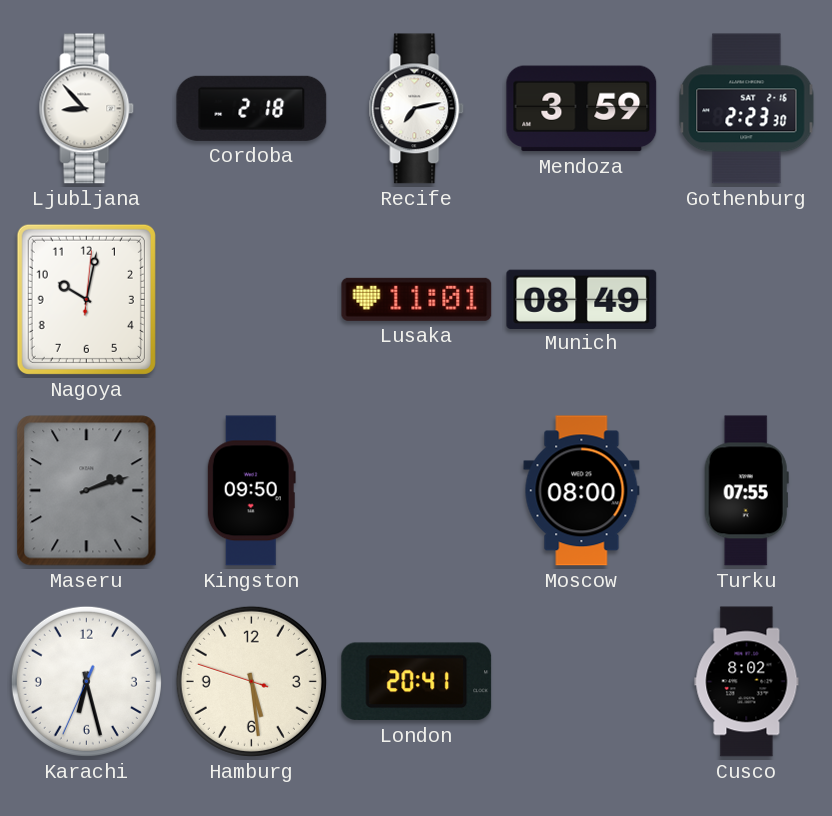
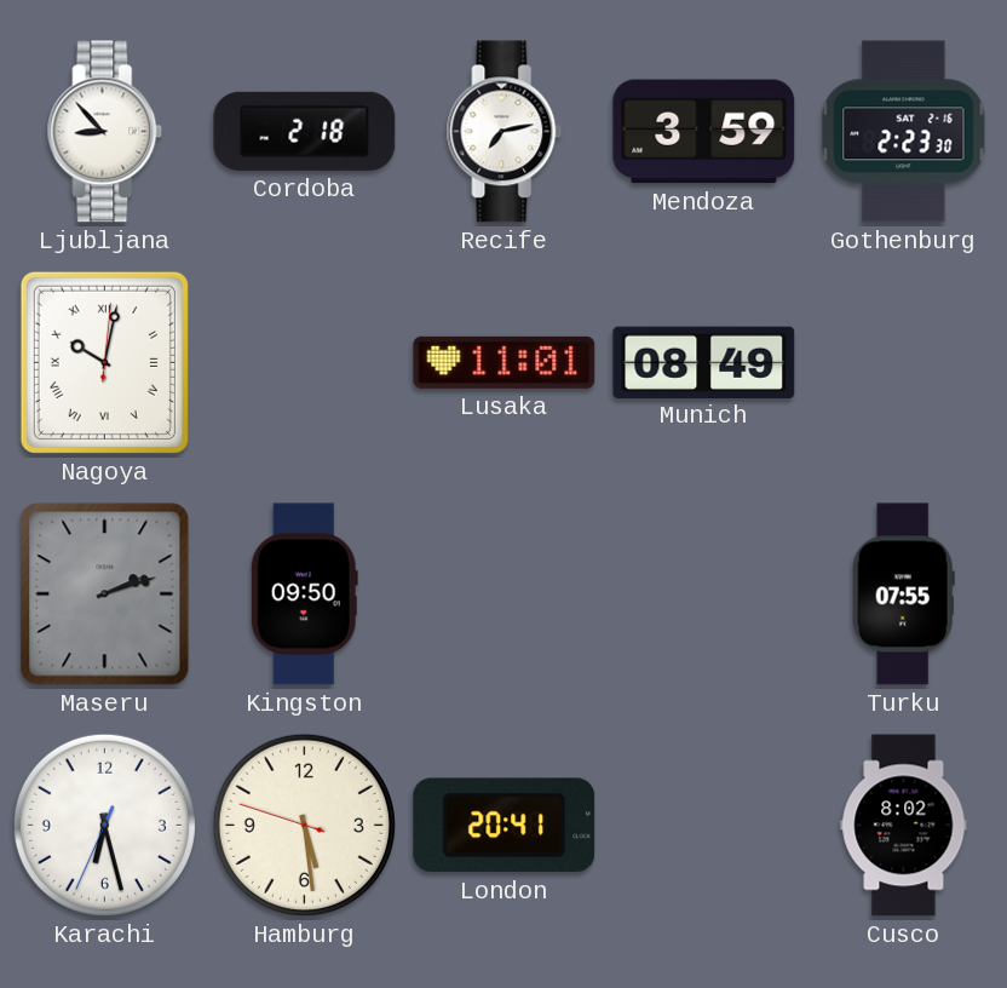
Nagoya numerals: Arabic -> Roman (104, 362)
Moscow: 08:00 -> none (582, 491)
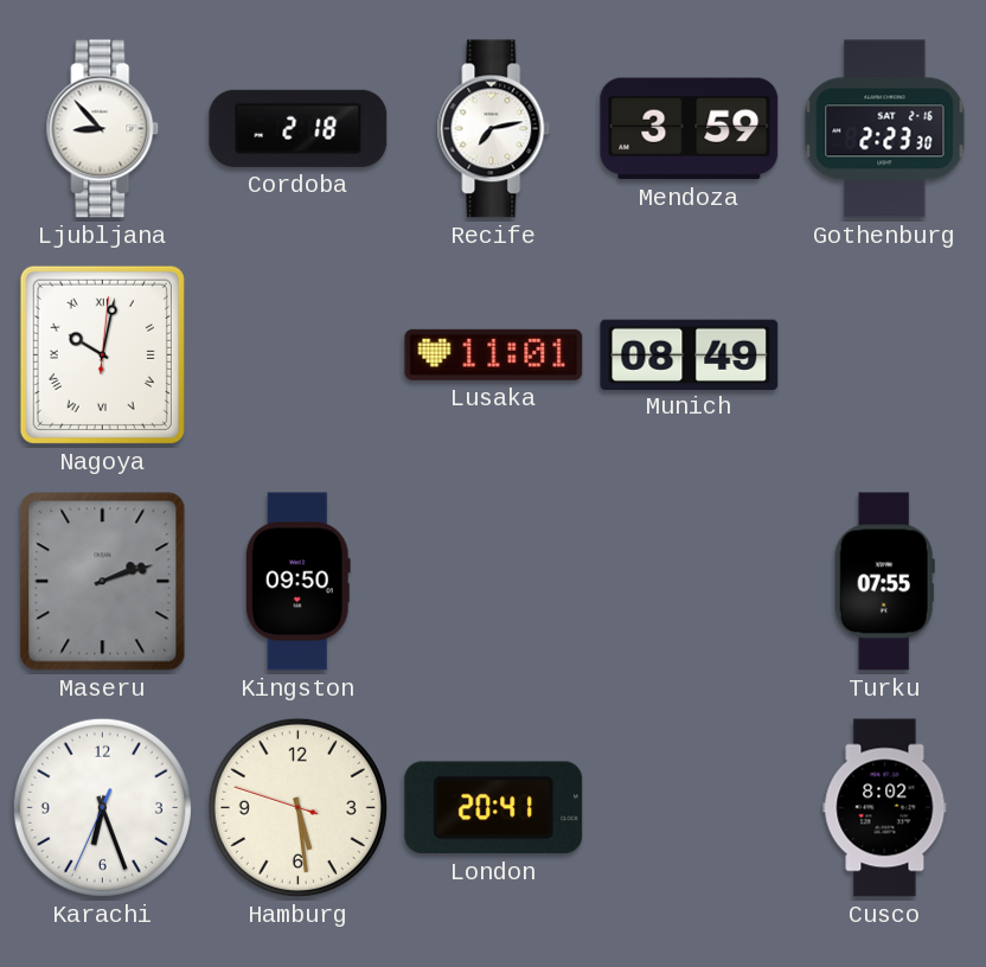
Karachi: 6:27 -> 6:26 (102, 807)
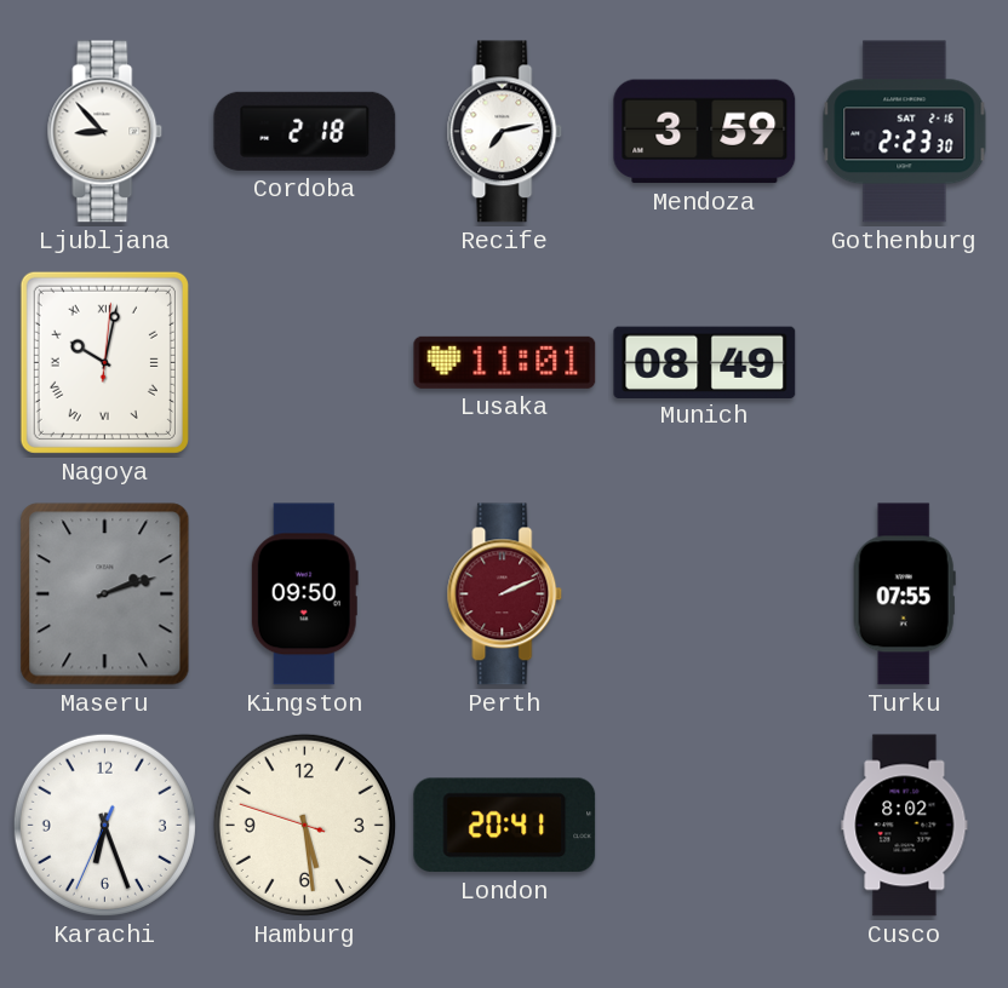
Perth: none -> 2:11 (505, 594)
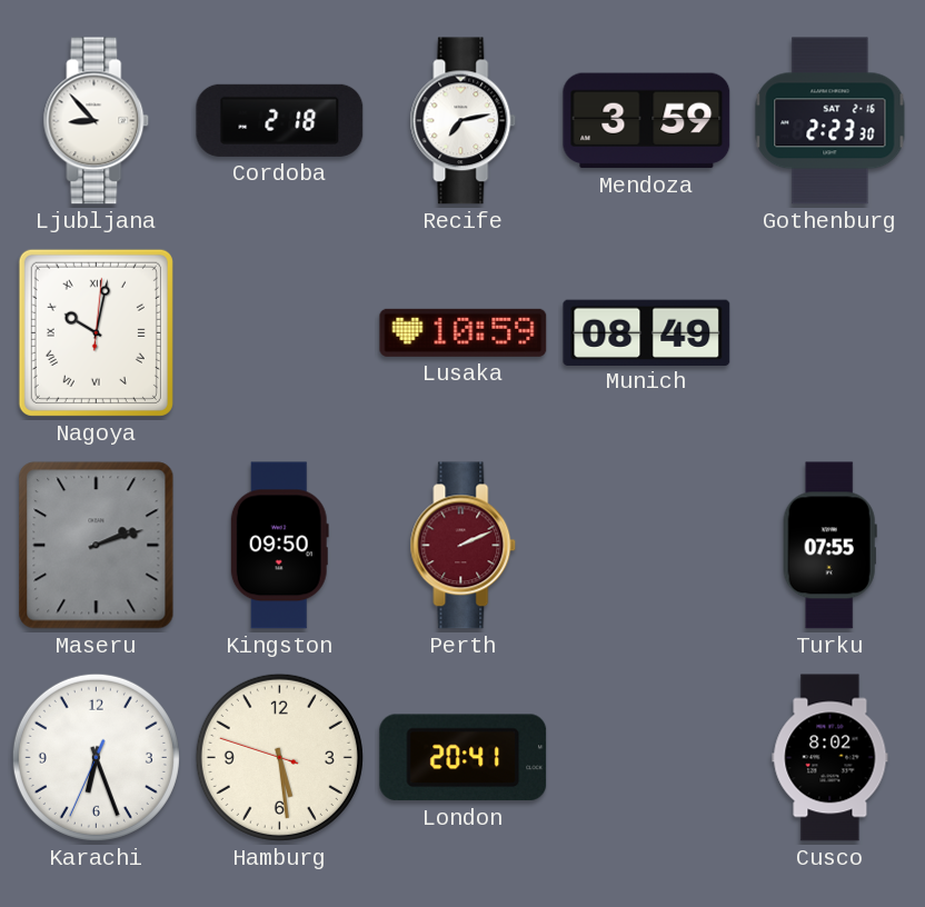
Lusaka: 11:01 -> 10:59 (464, 332)
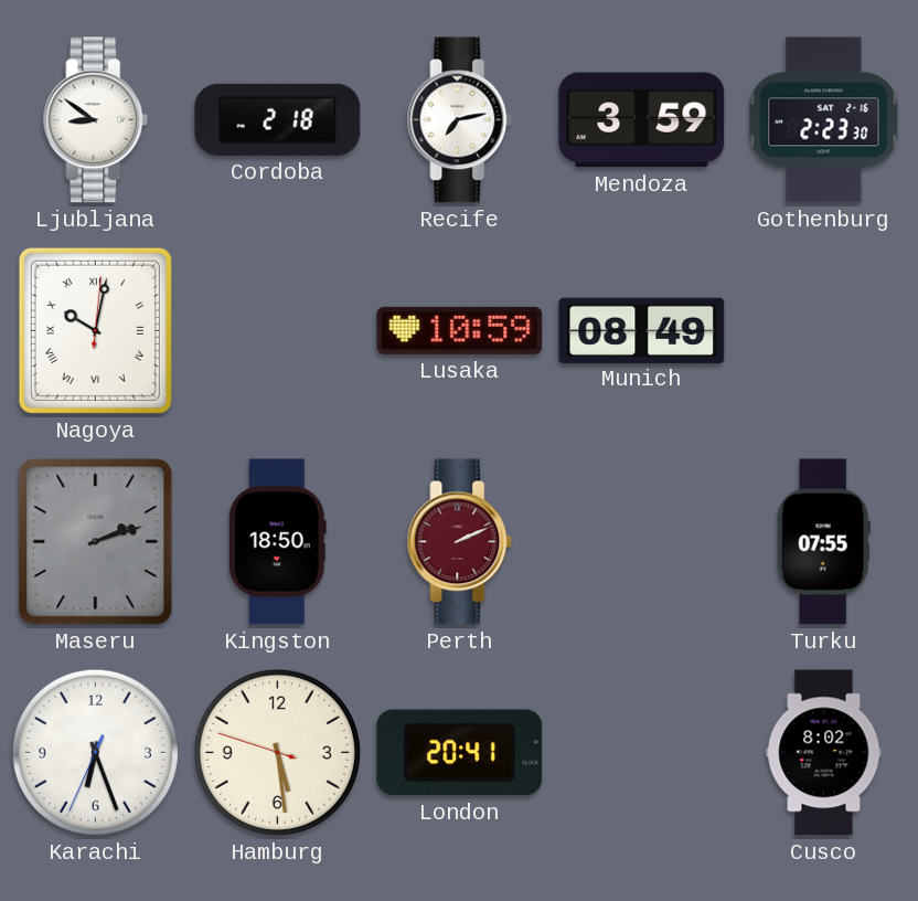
Ljubljana: 8:53 -> 8:51 (96, 120)
Kingston: 09:50 -> 18:50 (277, 542)
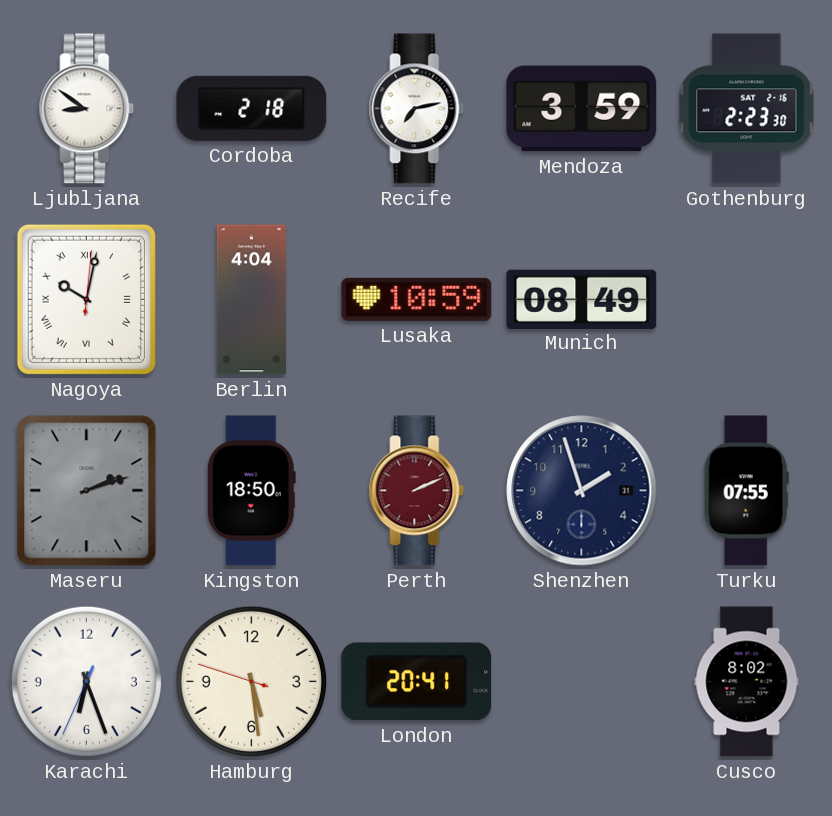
Berlin: none -> 4:04 (251, 300)
Shenzhen: none -> 1:57 (582, 491)
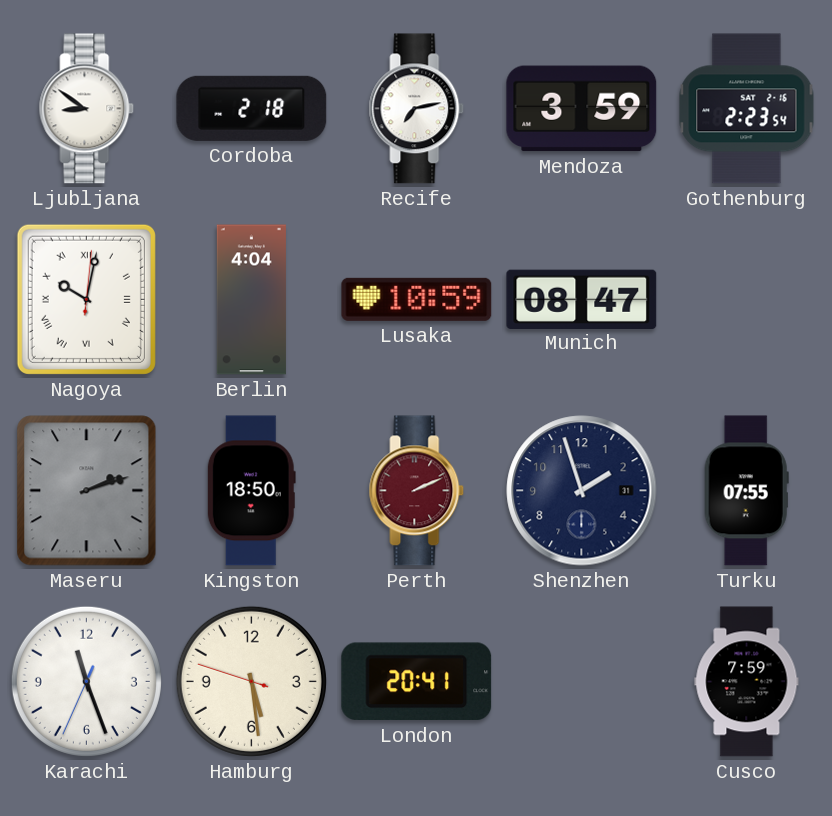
Gothenburg: 2:23:30 -> 2:23:54 (747, 109)
Munich: 08:49 -> 08:47 (582, 299)
Karachi: 6:26 -> 11:26 (86, 681)
Cusco: 8:02 -> 7:59 (747, 682)
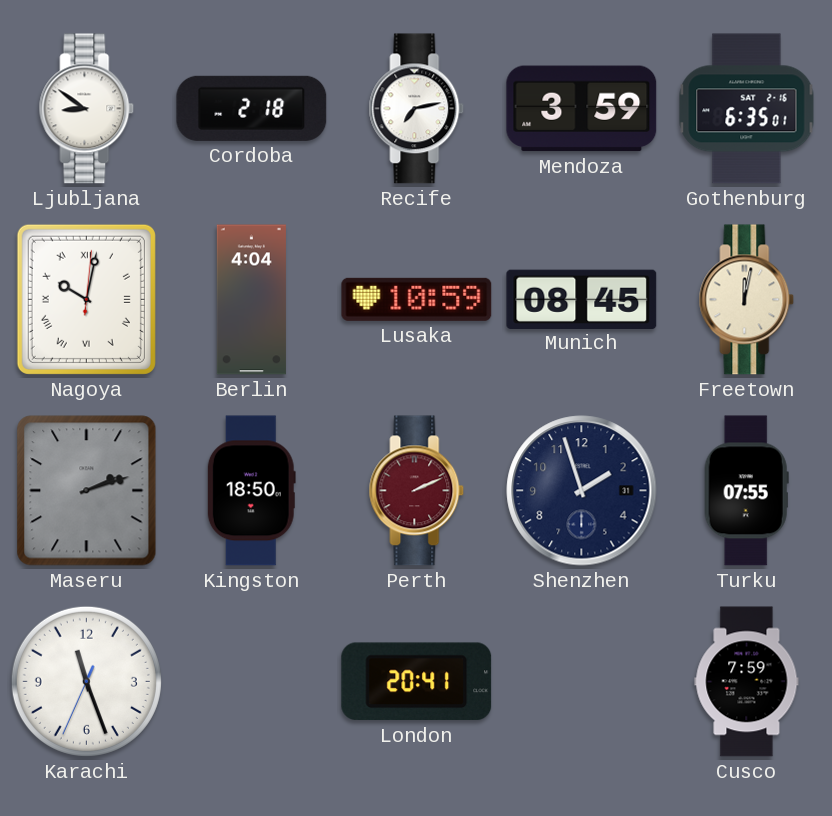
Gothenburg: 2:23 -> 6:35 (747, 109)
Munich: 08:47 -> 08:45 (582, 299)
Freetown: none -> 12:02 (747, 300)
Hamburg: 5:28 -> none (251, 681)
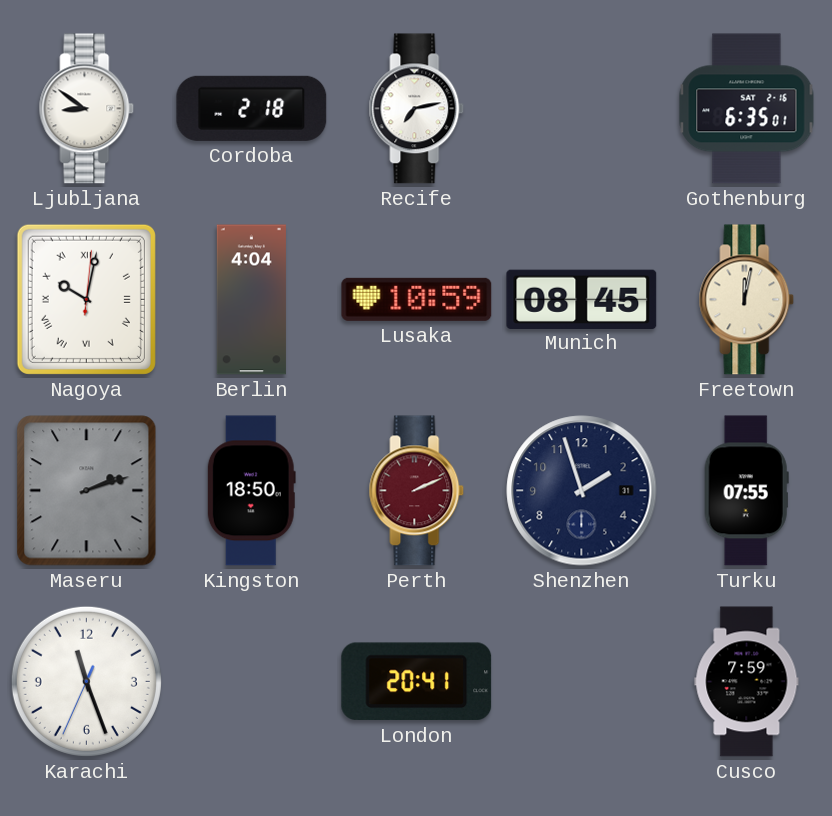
Mendoza: 3:59 -> none (582, 109)
